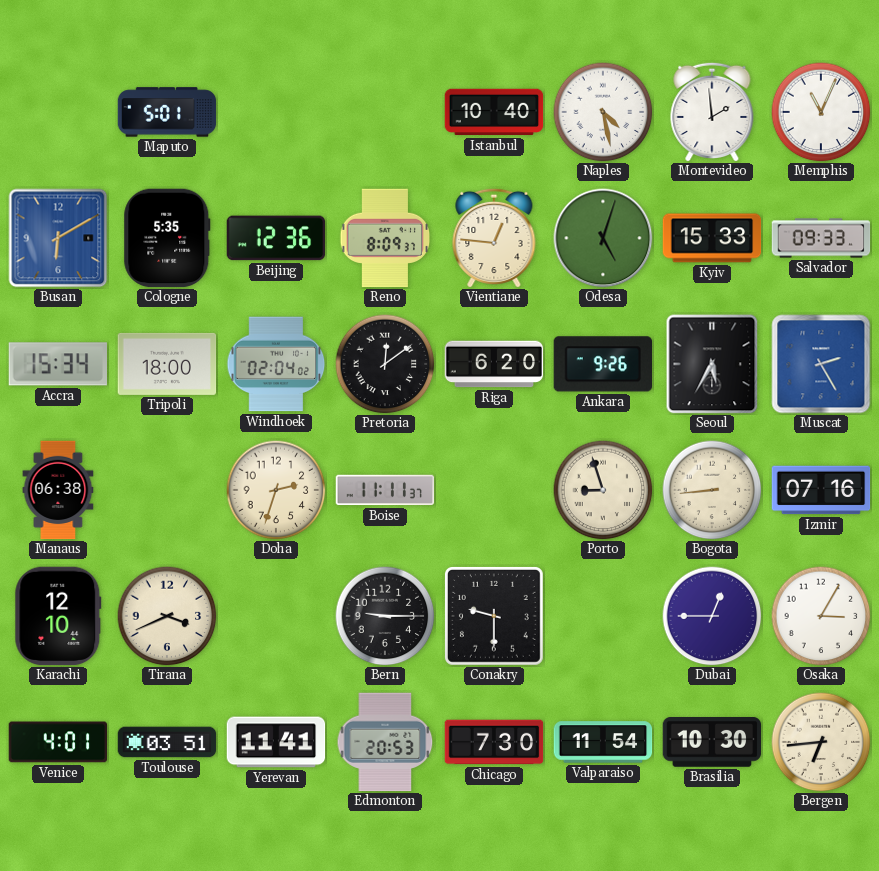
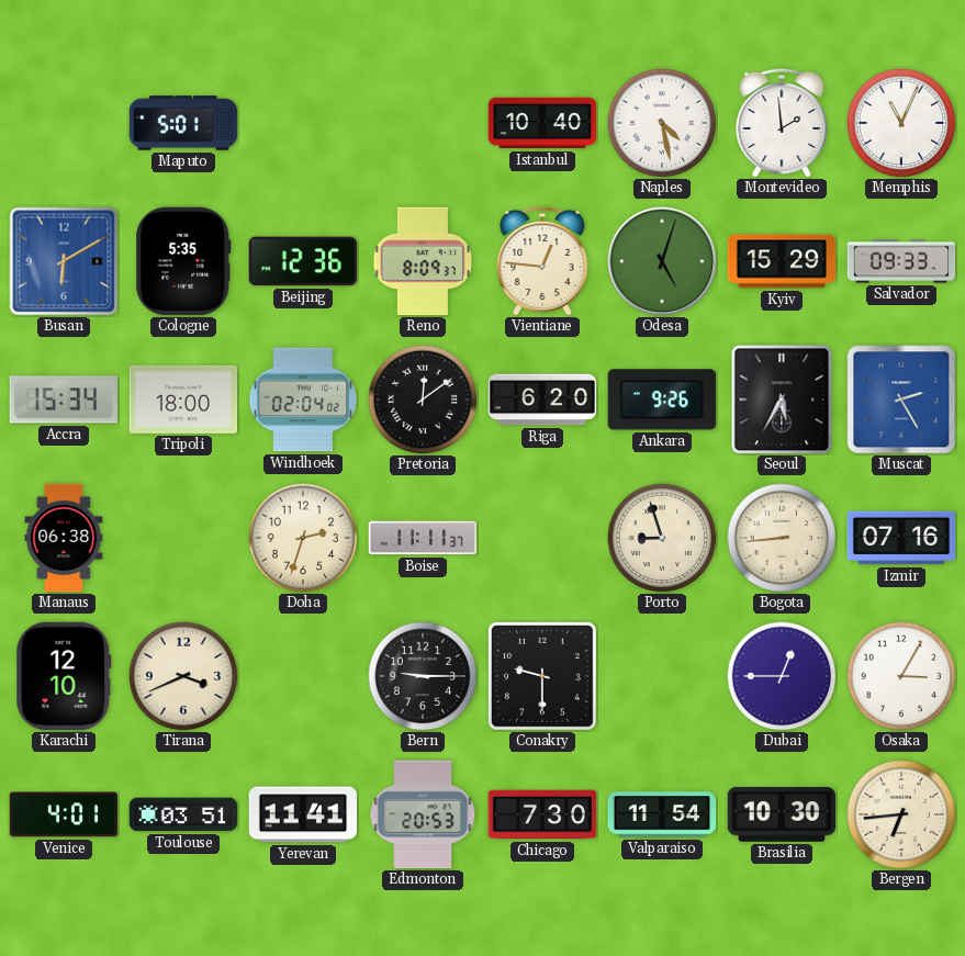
Kyiv: 15:33 -> 15:29 (782, 261)
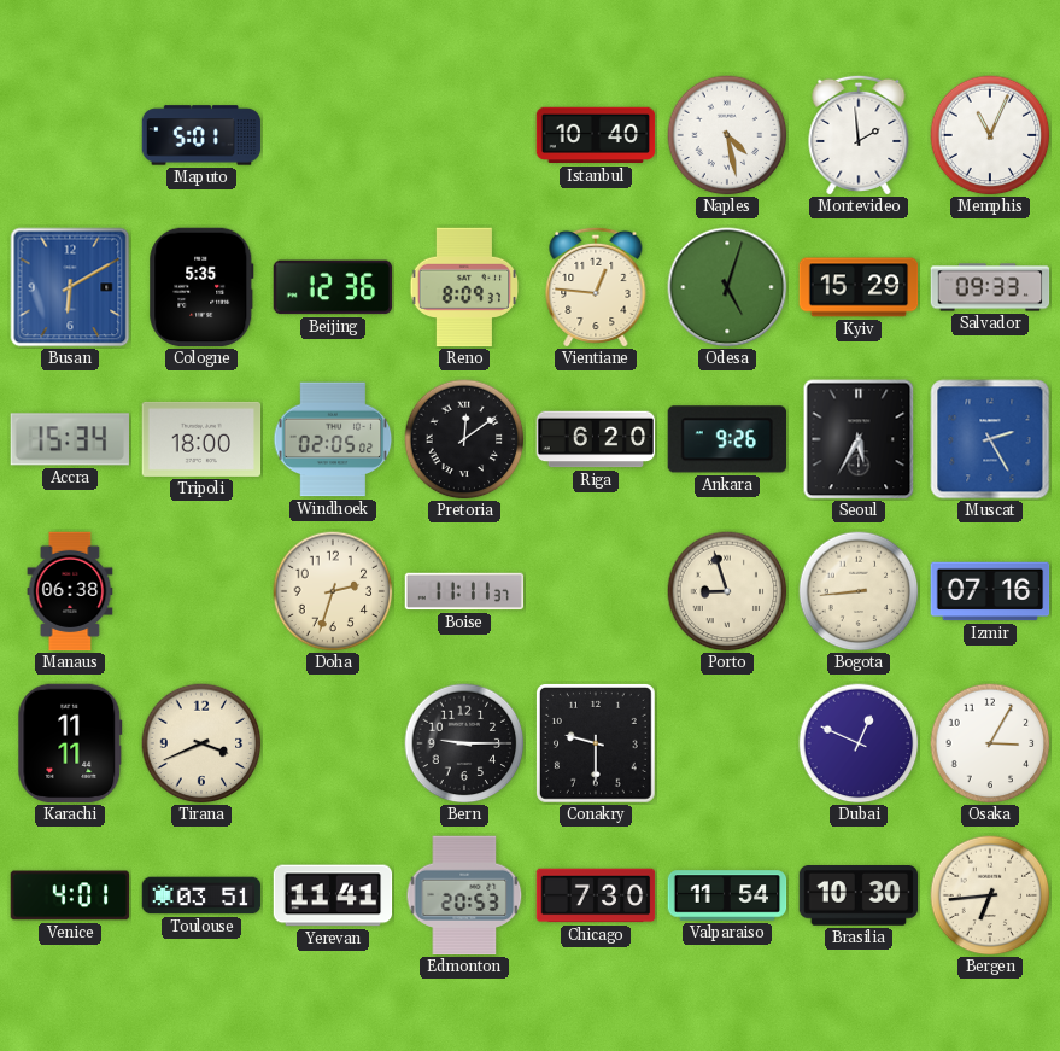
Windhoek: 02:04 -> 02:05 (333, 439)
Karachi: 12:10 -> 11:11 (70, 743)
Dubai: 12:45 -> 12:49 (859, 743)
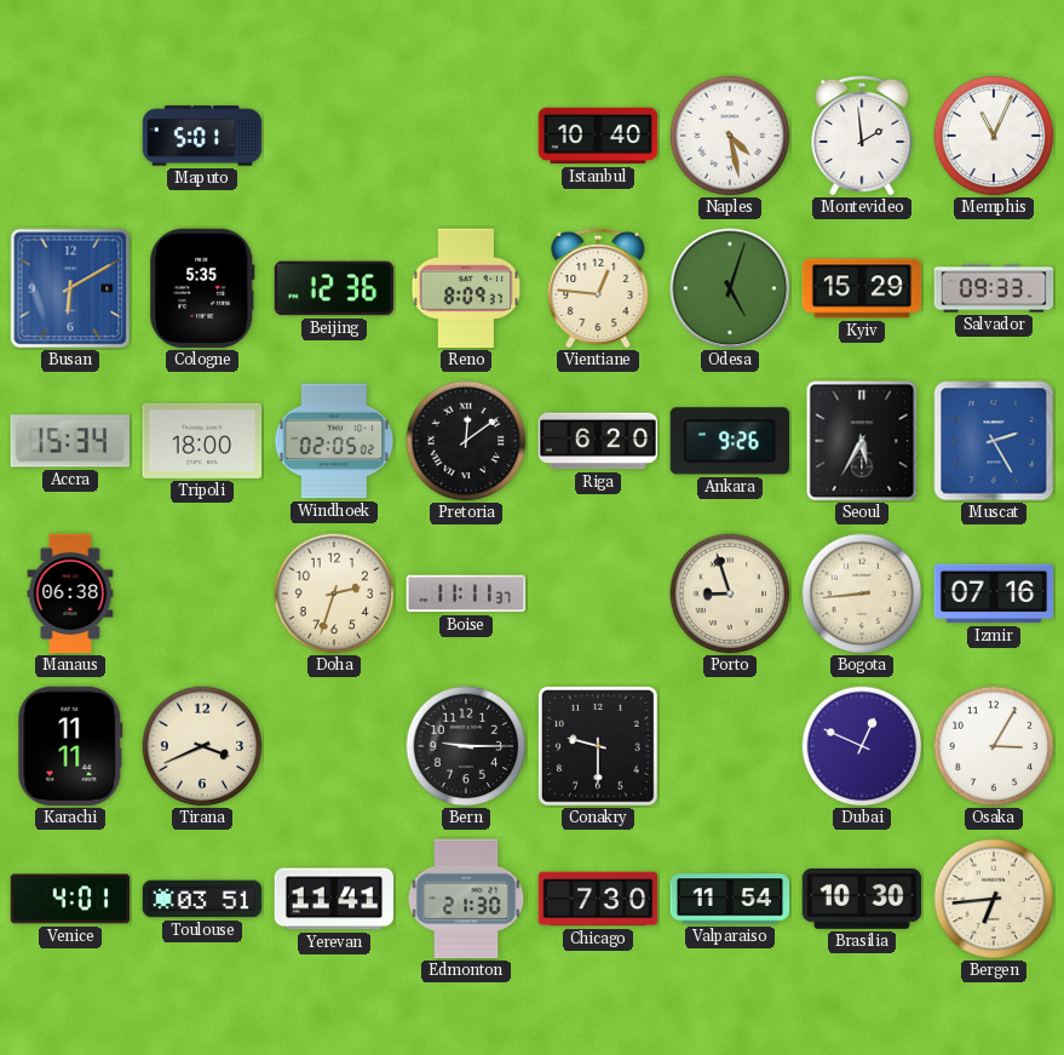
Edmonton: 20:53 -> 21:30 (466, 899)
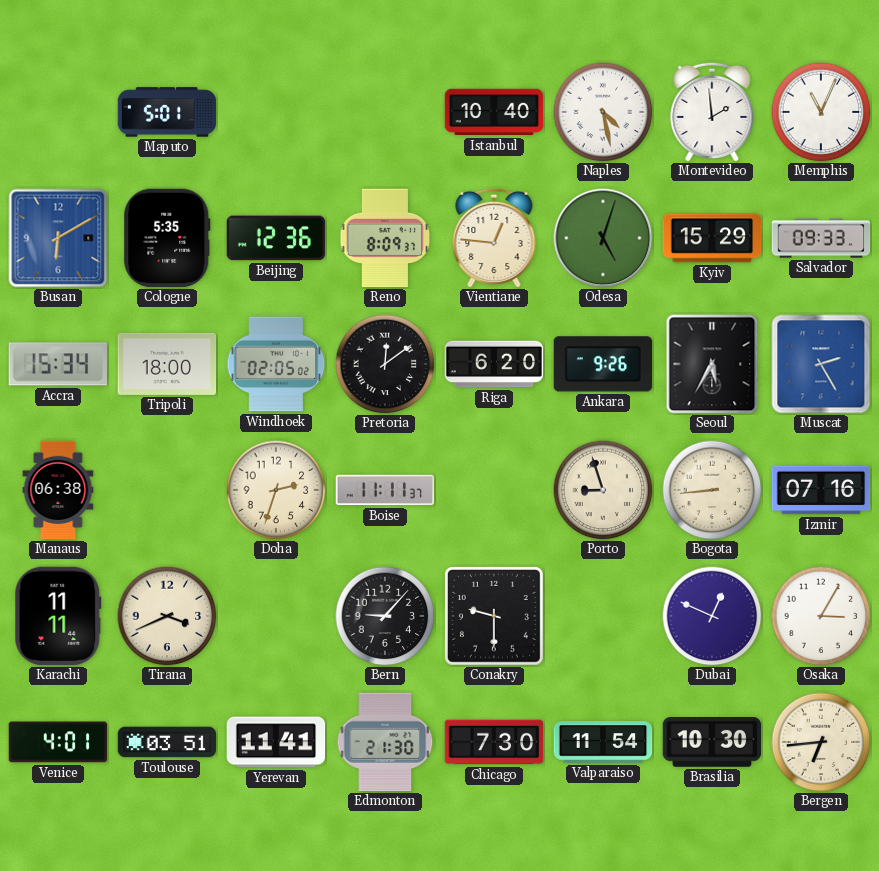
Bern: 9:15 -> 9:07 (385, 616)
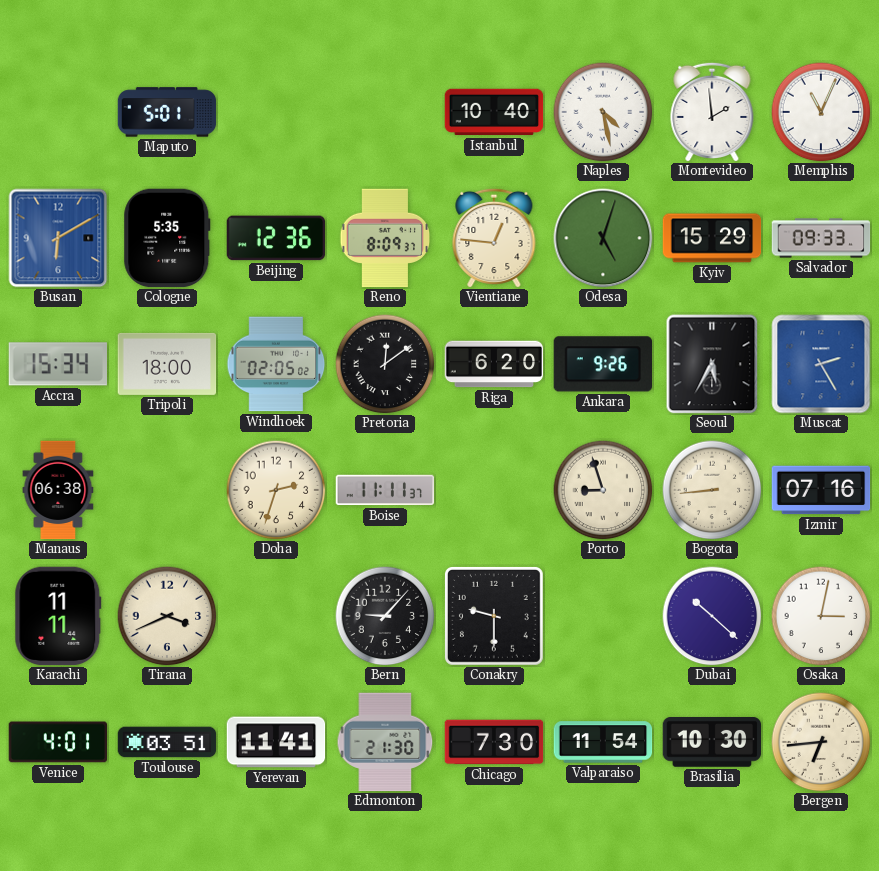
Dubai: 12:49 -> 10:22 (712, 616)
Osaka: 3:05 -> 3:02 (821, 616)
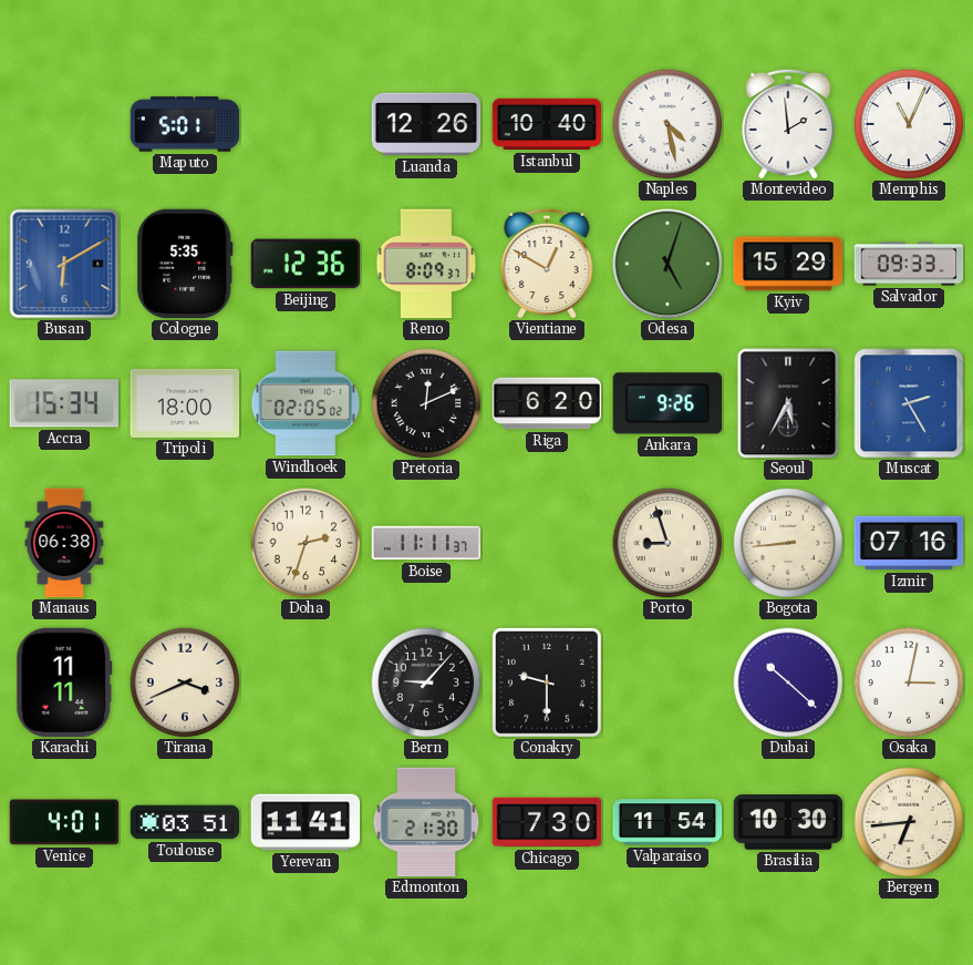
Luanda: none -> 12:26 (426, 124)
Vientiane: 12:46 -> 12:50 (547, 264)
Pretoria: 12:09 -> 12:11 (426, 403)
